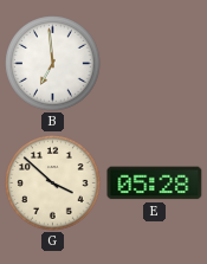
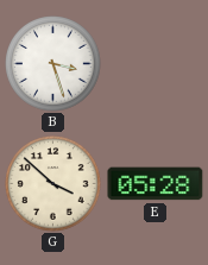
B: 6:59 -> 3:27 (53, 64)
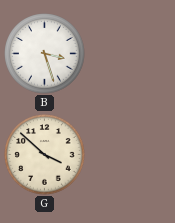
E: 05:28 -> none (156, 184)
